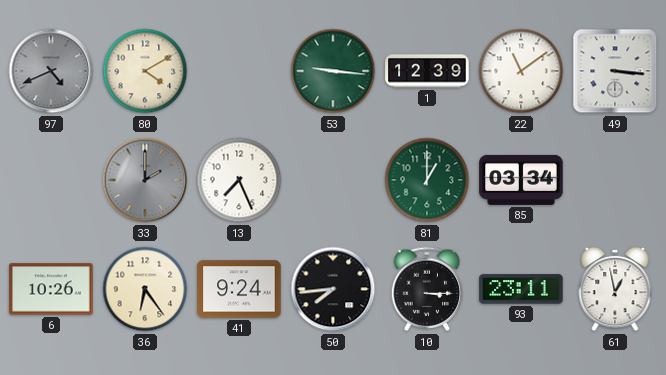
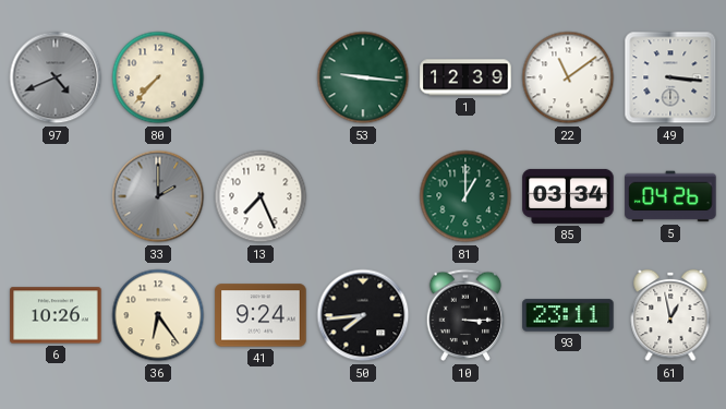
80: 4:10 -> 7:37 (158, 77)
5: none -> 04:26 (670, 196)
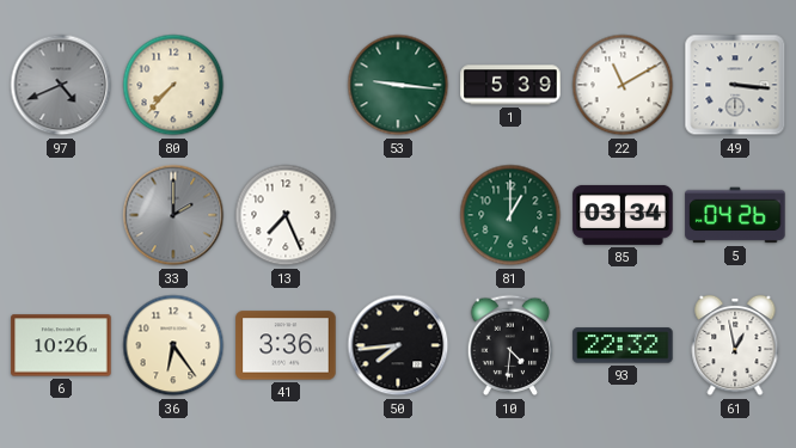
1: 12:39 -> 5:39 (510, 85)
22: 11:09 -> 11:10 (623, 85)
41: 9:24 -> 3:36 (286, 345)
10: 3:15 -> 4:31 (510, 345)
93: 23:11 -> 22:32 (623, 345)
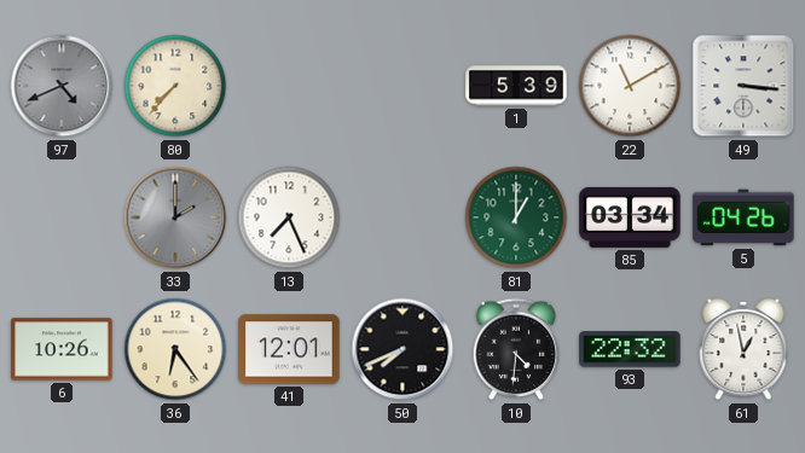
53: 9:16 -> none (398, 85)
41: 3:36 -> 12:01 (289, 349)
50: 7:44 -> 7:41 (402, 349)
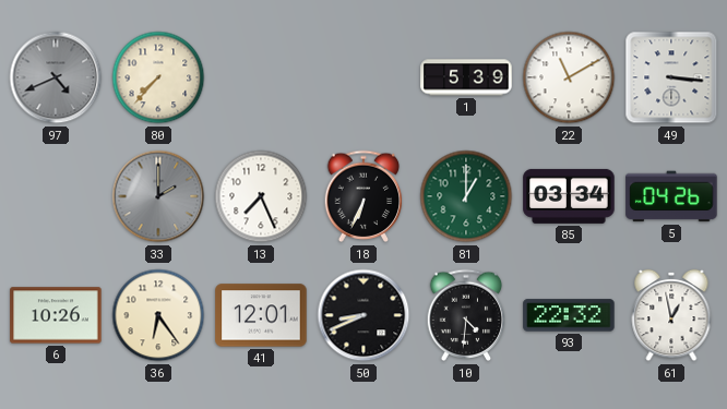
18: none -> 6:34 (364, 196)
50: 7:41 -> 8:41 (364, 315)
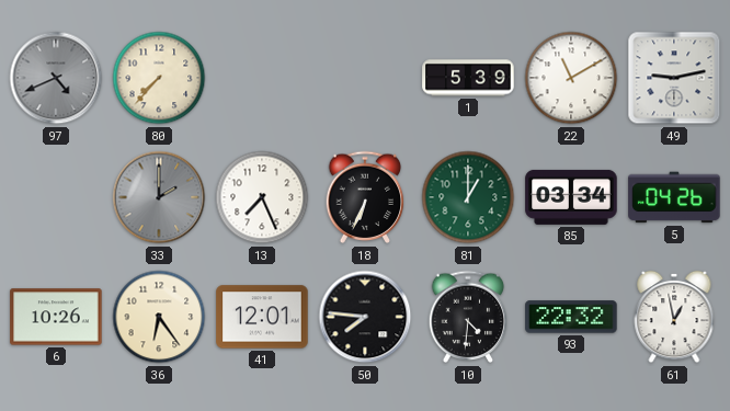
49: 3:16 -> 9:13 (674, 78)
50: 8:41 -> 7:46 (365, 317)
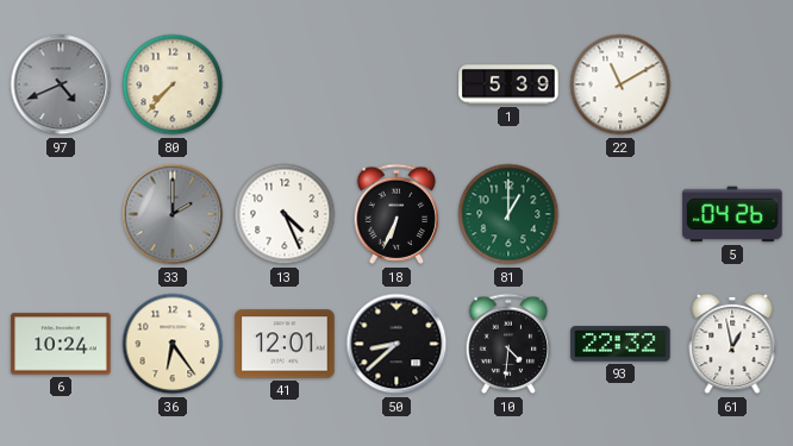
49: 9:13 -> none (674, 78)
13: 7:26 -> 4:26 (285, 214)
85: 03:34 -> none (571, 197)
6: 10:26 -> 10:24 (61, 344)
50: 7:46 -> 8:38 (396, 344)
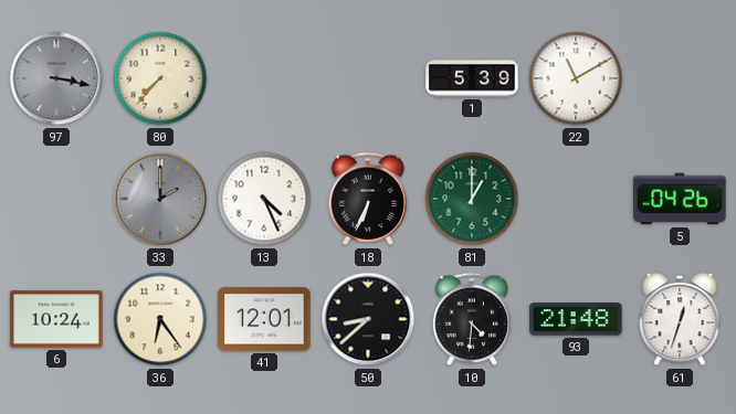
97: 4:41 -> 3:17 (56, 78)
93: 22:32 -> 21:48 (576, 319)
61: 12:58 -> 12:33 (680, 319)
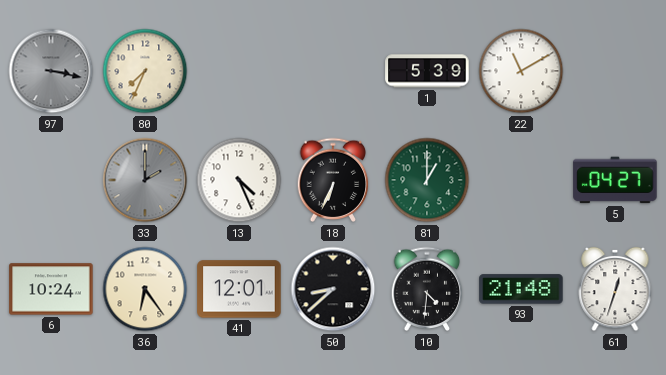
80: 7:37 -> 7:34 (145, 71)
5: 04:26 -> 04:27 (615, 180)
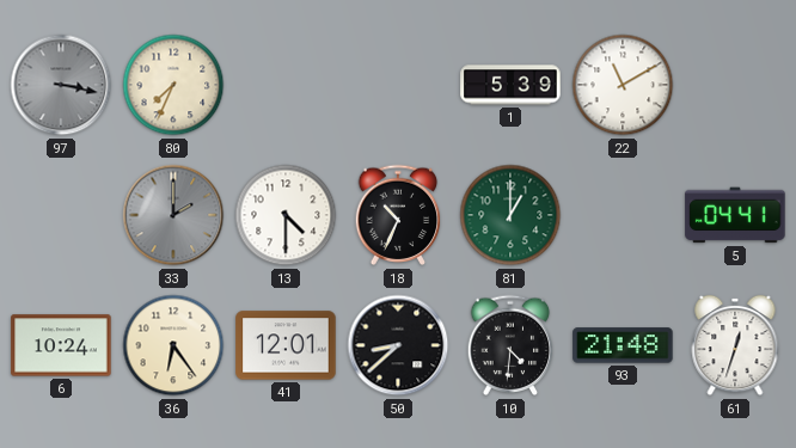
13: 4:26 -> 4:30 (286, 215)
18: 6:34 -> 10:34 (398, 215)
5: 04:27 -> 04:41 (735, 215)
